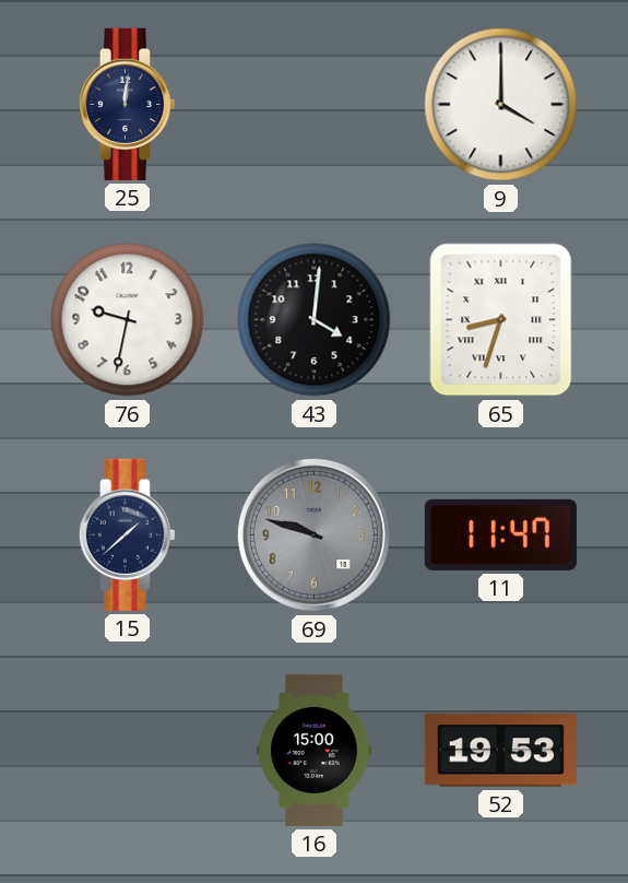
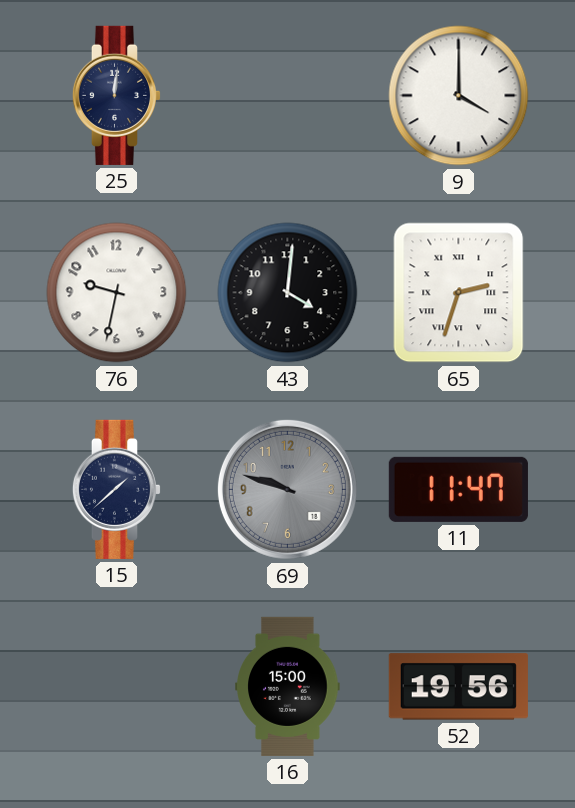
65: 8:33 -> 2:33 (459, 293)
52: 19:53 -> 19:56 (458, 687)
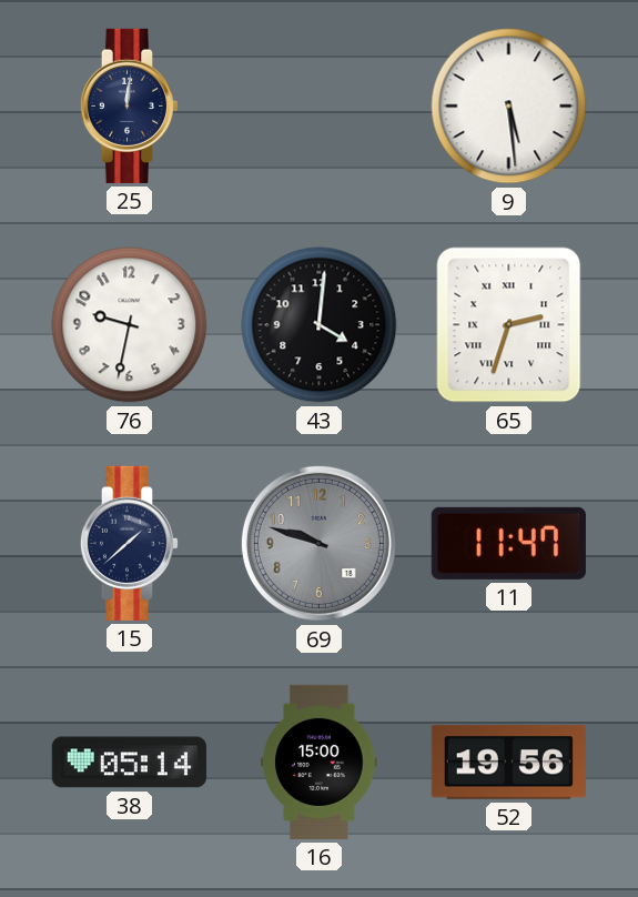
9: 4:00 -> 5:29 (509, 107)
38: none -> 05:14 (129, 763)
